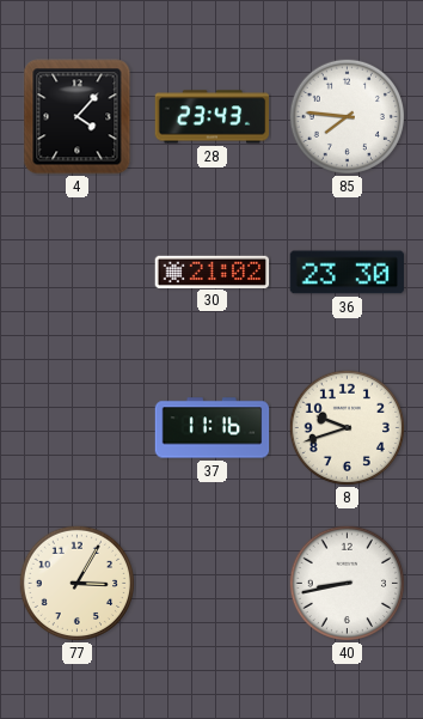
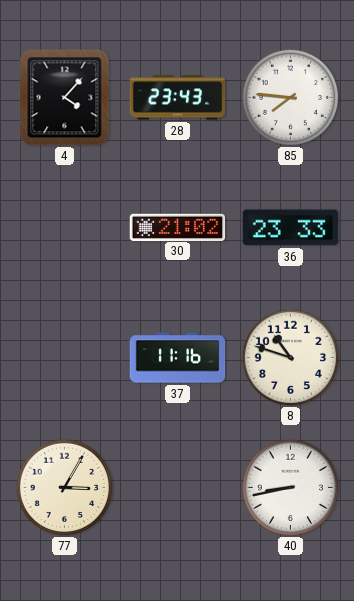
36: 23:30 -> 23:33 (290, 228)
8: 9:42 -> 10:48 (290, 357)
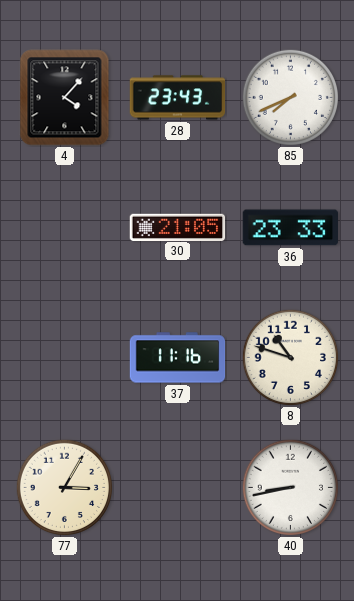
85: 7:46 -> 7:41 (290, 97)
30: 21:02 -> 21:05 (178, 227)
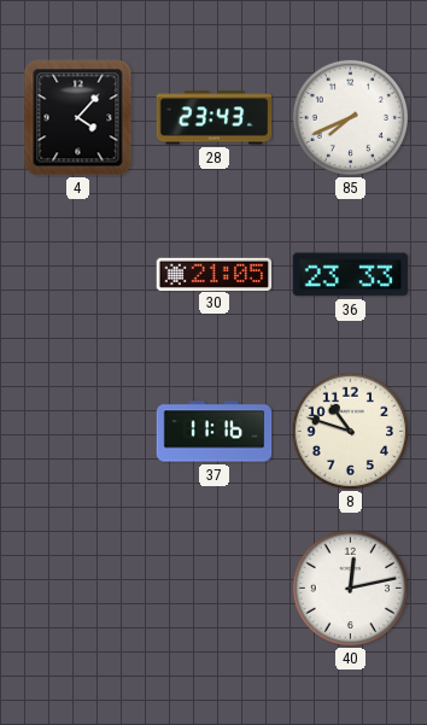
77: 3:05 -> none (64, 487)
40: 8:43 -> 12:13 (350, 587)
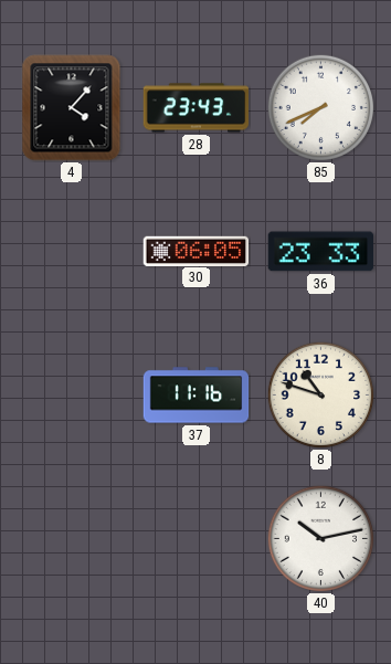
30: 21:05 -> 06:05 (197, 251)
40: 12:13 -> 10:13 (320, 538)
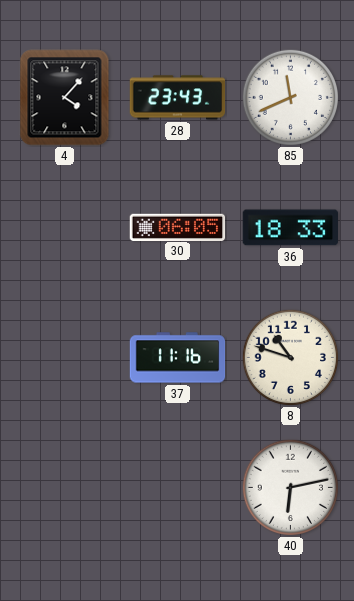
85: 7:41 -> 11:41 (290, 97)
36: 23:33 -> 18:33 (290, 228)
40: 10:13 -> 6:13 (290, 487)
